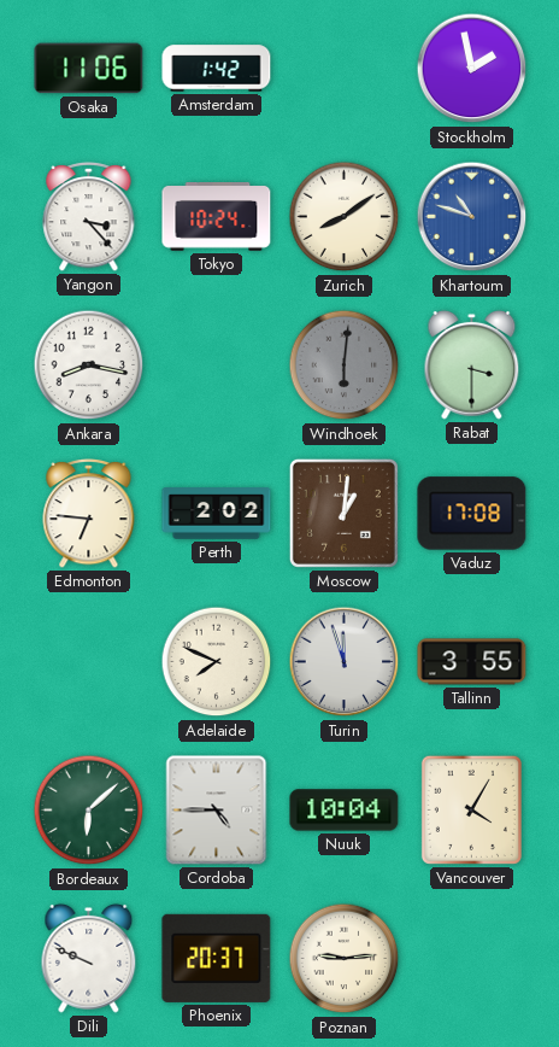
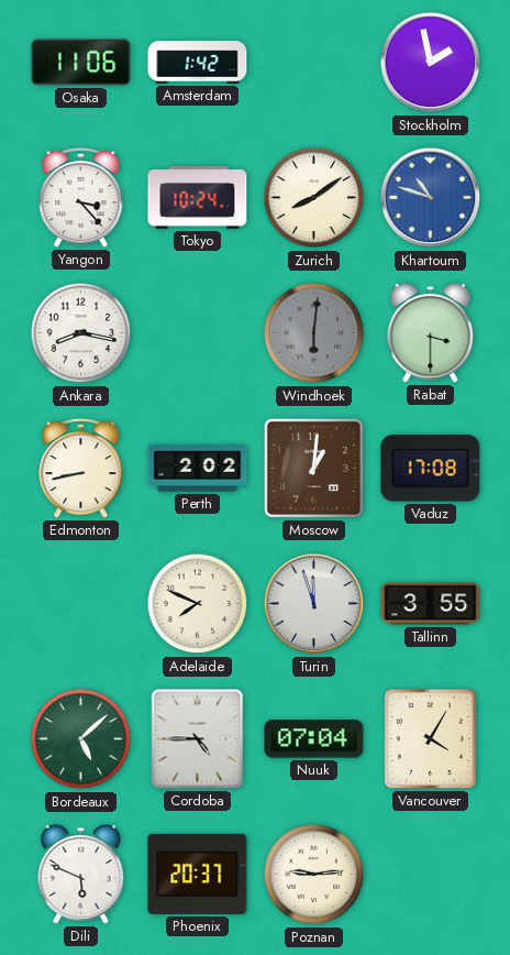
Edmonton: 6:46 -> 8:43 (81, 468)
Bordeaux: 6:08 -> 5:08 (81, 739)
Nuuk: 10:04 -> 07:04 (314, 739)
Dili: 9:49 -> 5:49 (81, 874)
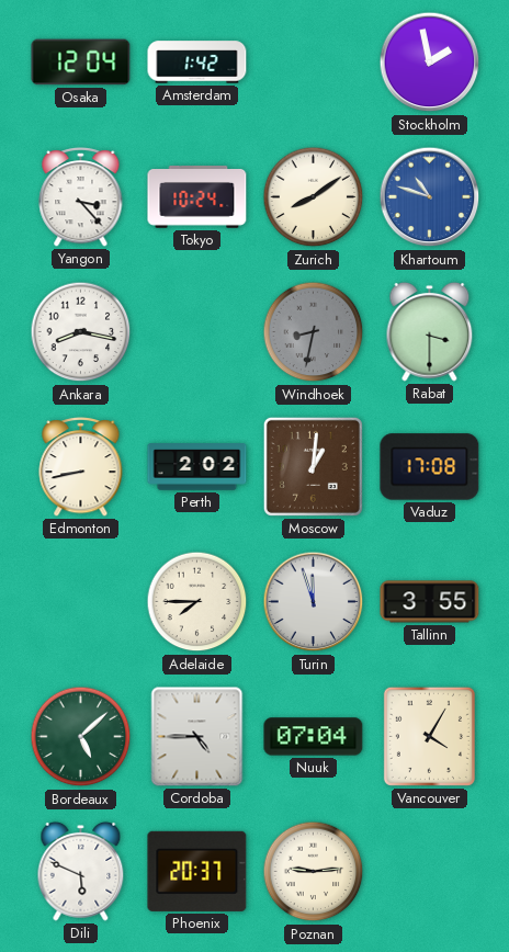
Osaka: 11:06 -> 12:04 (81, 63)
Windhoek: 6:01 -> 8:32 (314, 332)
Adelaide: 7:49 -> 7:45 (197, 602)
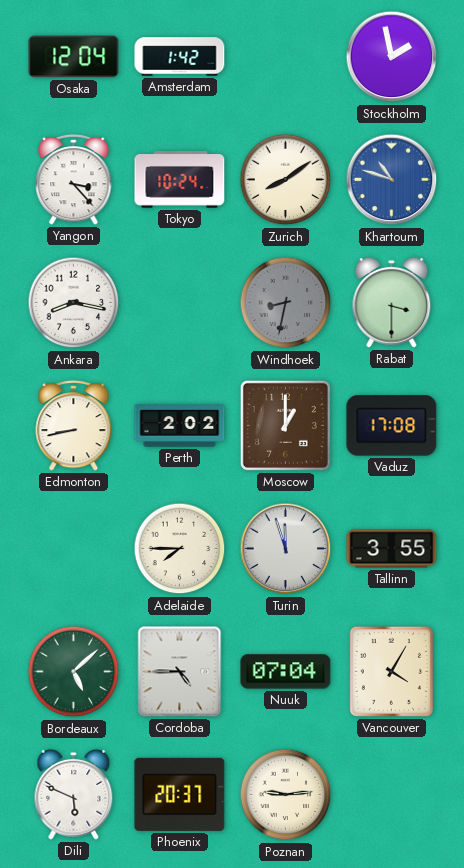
Moscow: 1:01 -> 1:00 (285, 425)
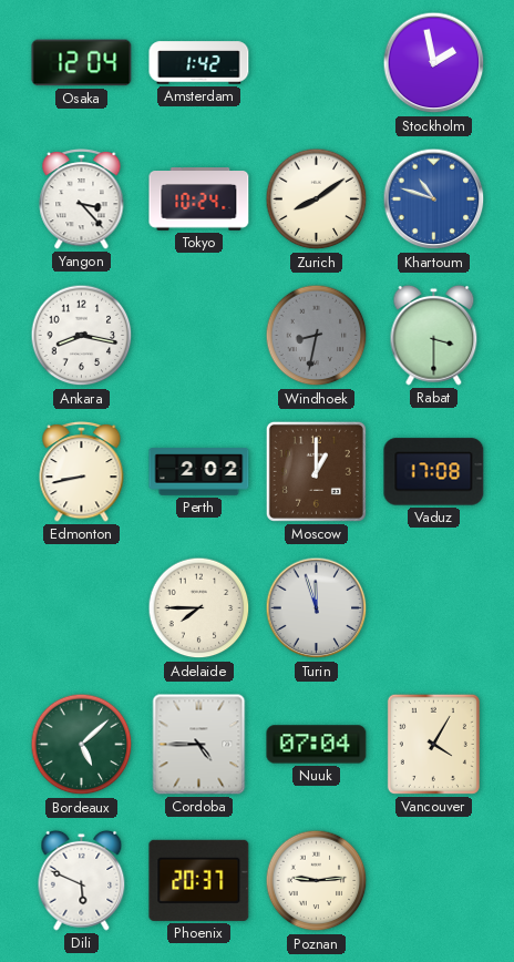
Tallinn: 3:55 -> none (392, 549)
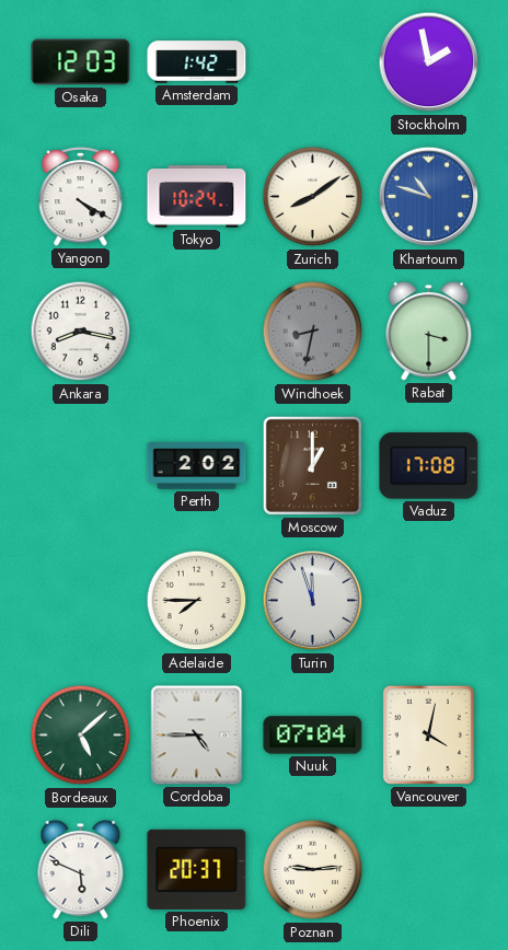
Osaka: 12:04 -> 12:03 (81, 62)
Yangon: 3:23 -> 4:20 (81, 196)
Edmonton: 8:43 -> none (82, 471)
Vancouver: 4:05 -> 4:02 (428, 734)
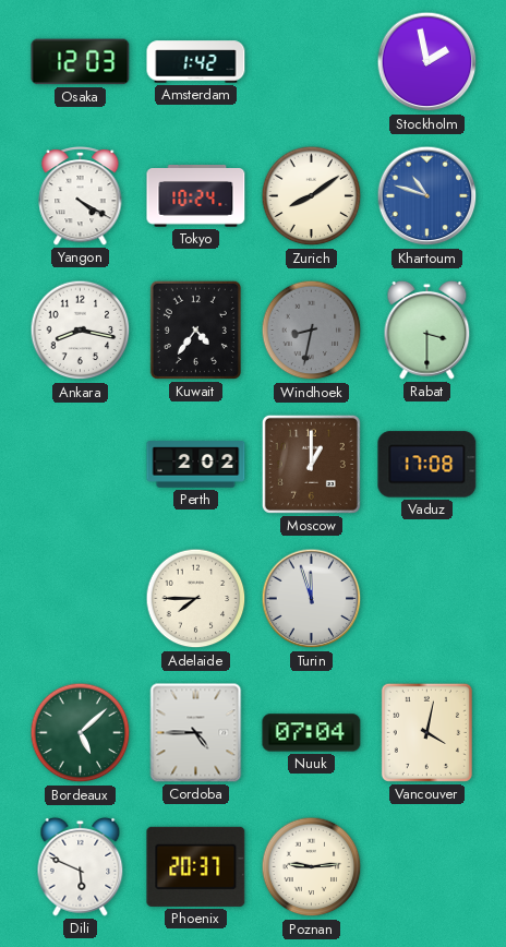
Kuwait: none -> 4:36 (195, 329)
